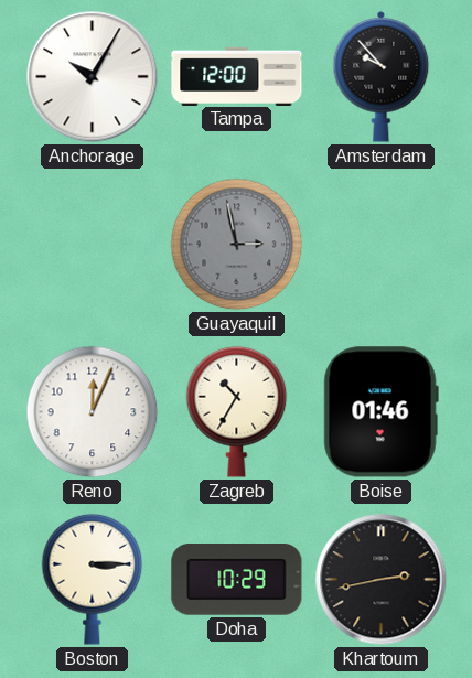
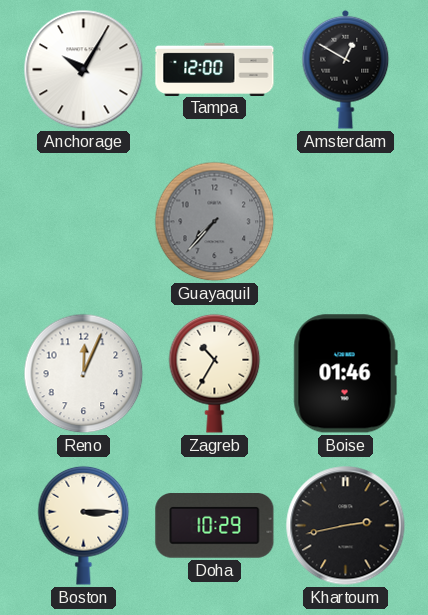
Amsterdam: 9:53 -> 12:50 (346, 69)
Guayaquil: 2:58 -> 7:37 (215, 222)
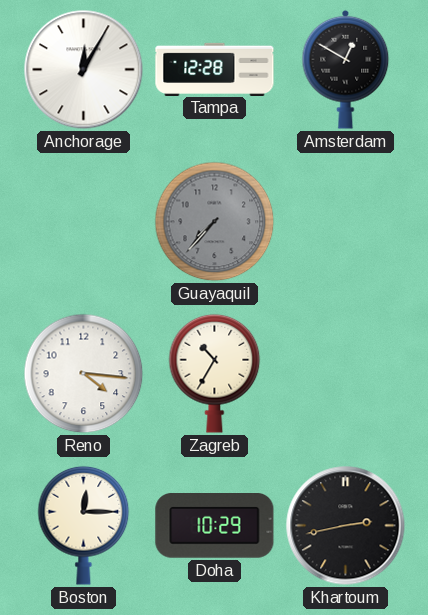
Anchorage: 10:05 -> 12:05 (84, 70)
Tampa: 12:00 -> 12:28 (215, 69)
Reno: 12:04 -> 4:16 (84, 374)
Boise: 01:46 -> none (345, 374)
Boston: 3:15 -> 12:15 (84, 525)
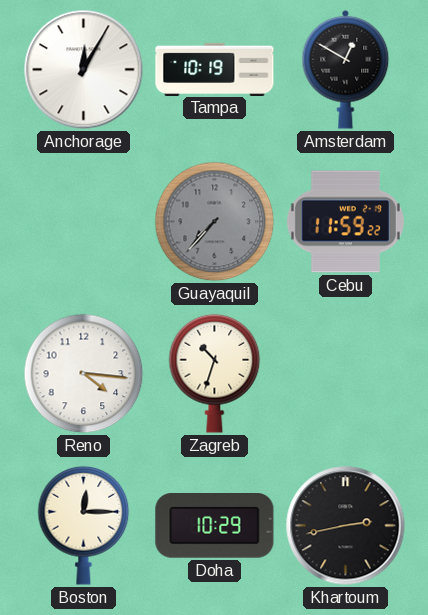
Tampa: 12:28 -> 10:19 (215, 69)
Cebu: none -> 11:59 (345, 222)
Zagreb: 10:35 -> 10:33 (215, 373)
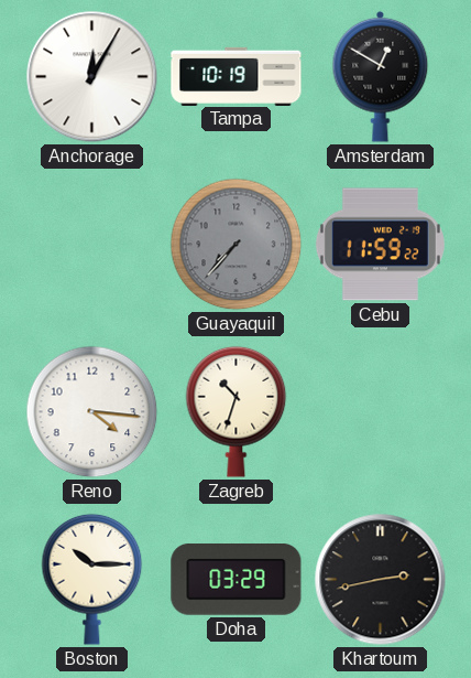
Boston: 12:15 -> 10:15 (92, 579)
Doha: 10:29 -> 03:29 (237, 580)
